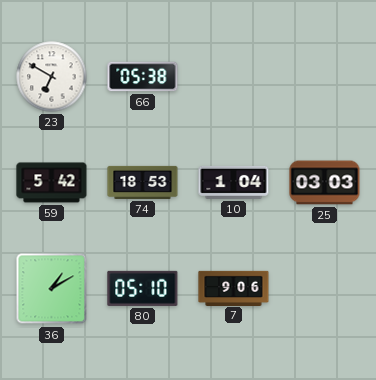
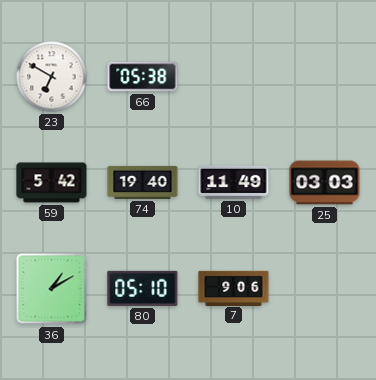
74: 18:53 -> 19:40 (143, 182)
10: 1:04 -> 11:49 (234, 182)
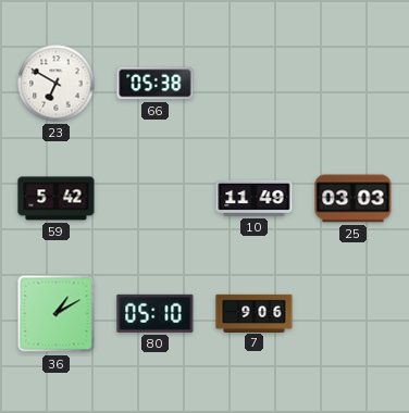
74: 19:40 -> none (143, 182)
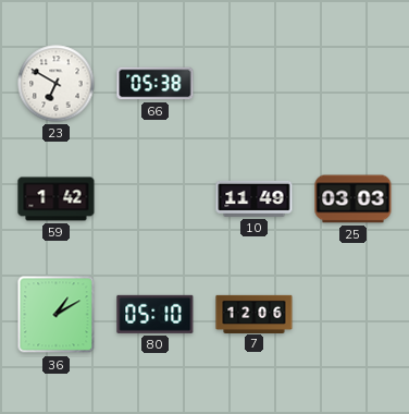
59: 5:42 -> 1:42 (57, 199)
7: 9:06 -> 12:06 (255, 314)
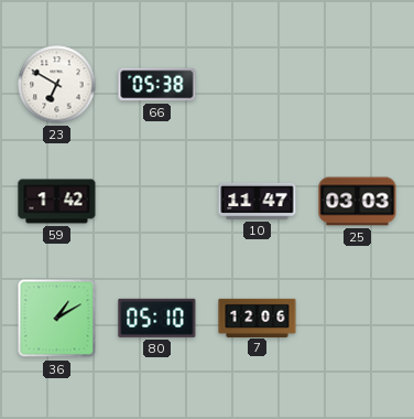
10: 11:49 -> 11:47 (258, 201)
